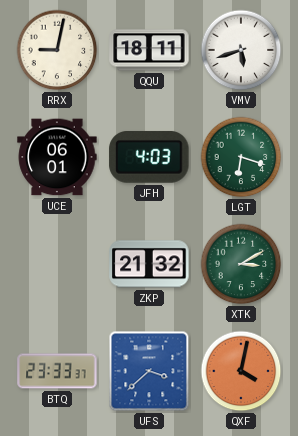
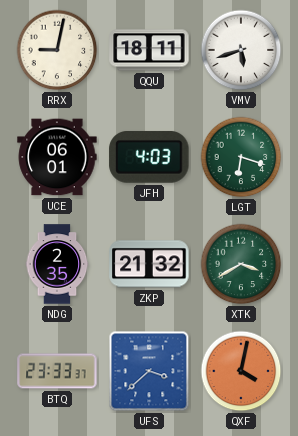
NDG: none -> 2:35 (57, 264)
XTK: 3:10 -> 3:40 (241, 264)
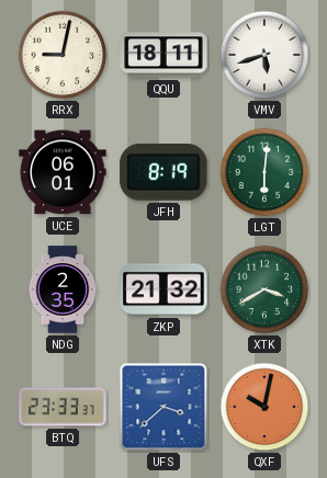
JFH: 4:03 -> 8:19 (163, 172)
LGT: 6:18 -> 6:01 (264, 172)
QXF: 4:02 -> 10:02 (264, 407)
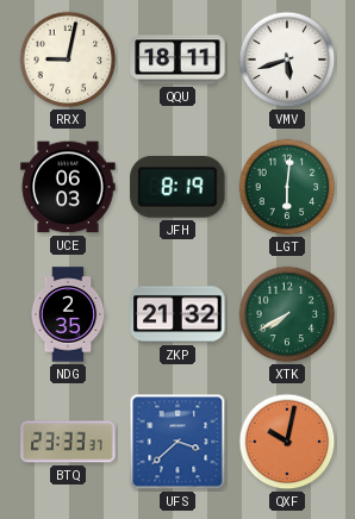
UCE: 06:01 -> 06:03 (68, 187)
XTK: 3:40 -> 7:40 (287, 314)
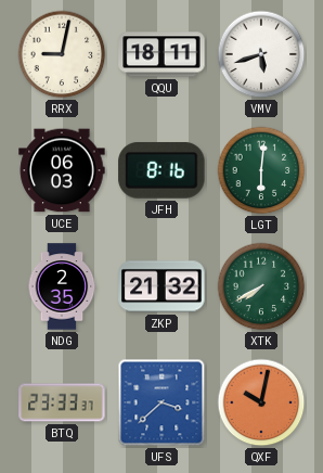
JFH: 8:19 -> 8:16 (161, 170)
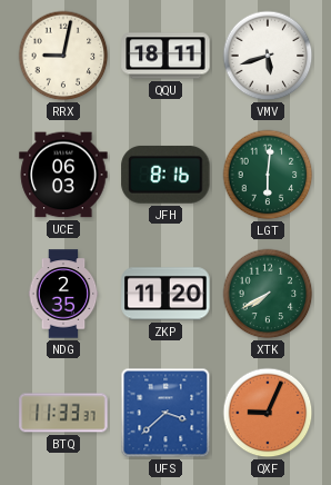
ZKP: 21:32 -> 11:20 (165, 294)
BTQ: 23:33 -> 11:33 (63, 413)
QXF: 10:02 -> 9:04 (268, 413)
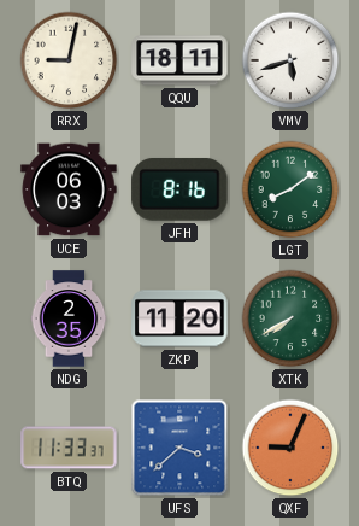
LGT: 6:01 -> 8:09 (290, 189)
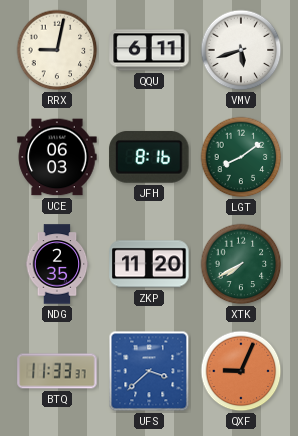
QQU: 18:11 -> 6:11 (149, 50)
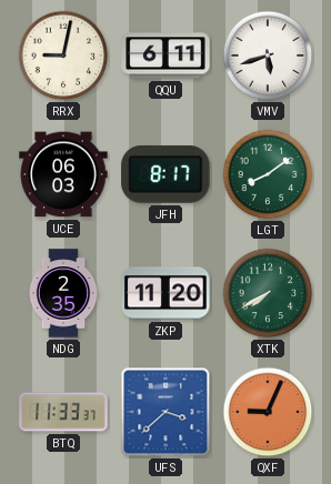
JFH: 8:16 -> 8:17 (165, 174)
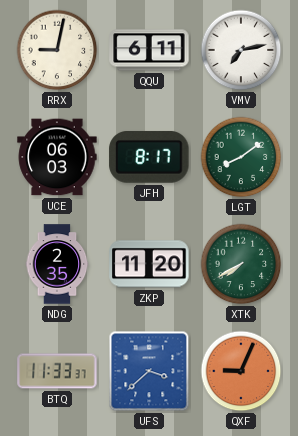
VMV: 5:42 -> 7:13 (241, 50)
